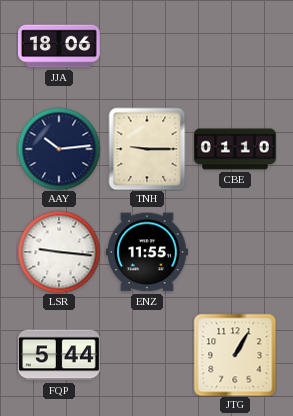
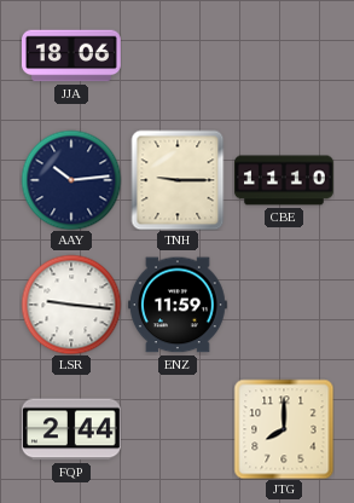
CBE: 01:10 -> 11:10 (285, 180)
ENZ: 11:55 -> 11:59 (178, 305)
FQP: 5:44 -> 2:44 (71, 429)
JTG: 1:05 -> 8:00 (284, 429)
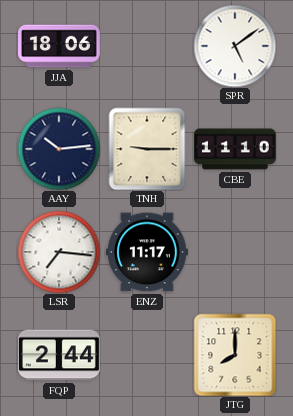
SPR: none -> 5:09 (235, 46)
LSR: 9:16 -> 7:16 (59, 252)
ENZ: 11:59 -> 11:17 (147, 252)
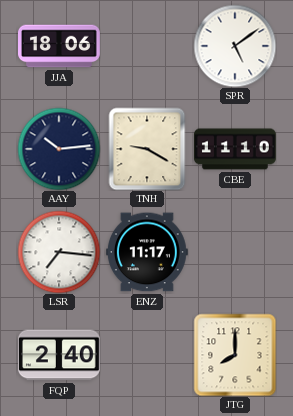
TNH: 9:15 -> 9:20 (147, 149)
FQP: 2:44 -> 2:40 (59, 355)
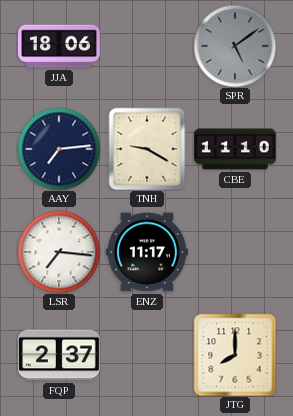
SPR dial: white -> grey (235, 46)
AAY: 10:14 -> 7:14 (59, 149)
FQP: 2:40 -> 2:37 (59, 355)
